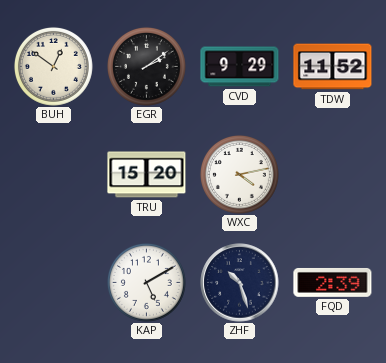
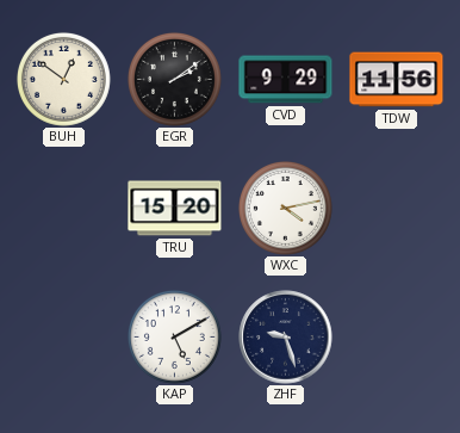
TDW: 11:52 -> 11:56 (397, 80)
ZHF: 10:27 -> 9:27 (286, 338)
FQD: 2:39 -> none (333, 282)
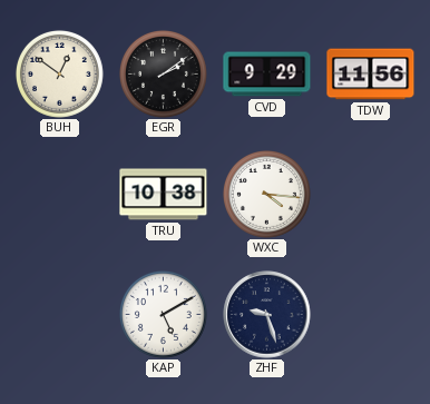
TRU: 15:20 -> 10:38 (164, 195)
WXC: 4:13 -> 4:16 (266, 194)
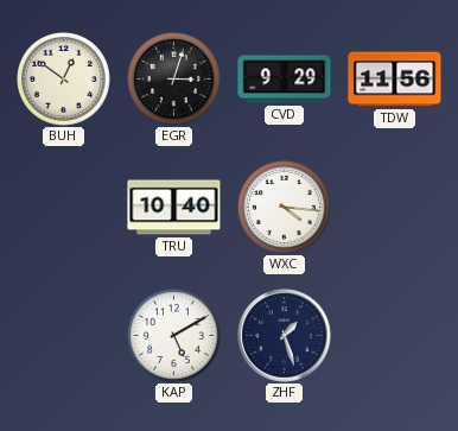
EGR: 2:09 -> 3:03 (173, 78)
TRU: 10:38 -> 10:40 (174, 208)
ZHF: 9:27 -> 1:27 (285, 336)
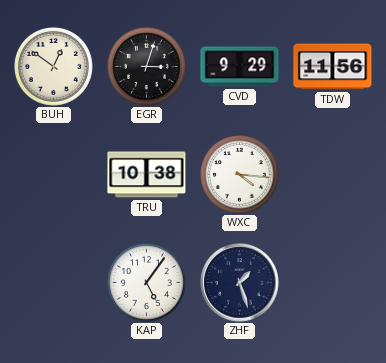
TRU: 10:40 -> 10:38 (147, 175)
KAP: 5:10 -> 5:06 (146, 282)
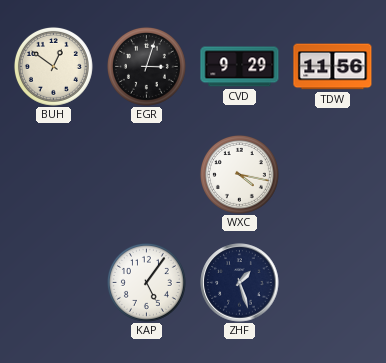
TRU: 10:38 -> none (147, 175)
WXC: 4:16 -> 4:17 (239, 174)
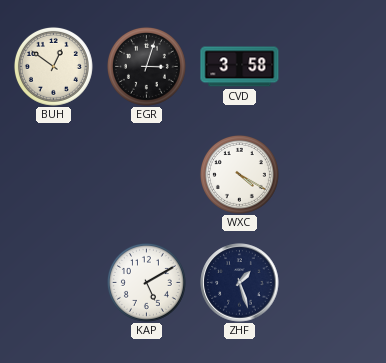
CVD: 9:29 -> 3:58 (240, 67)
TDW: 11:56 -> none (333, 67)
WXC: 4:17 -> 4:20 (239, 174)
KAP: 5:06 -> 5:10 (146, 282)
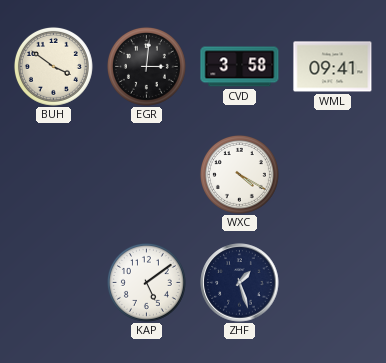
BUH: 12:51 -> 3:51 (53, 66)
EGR: 3:03 -> 3:01 (146, 66)
WML: none -> 09:41 (333, 67)
KAP: 5:10 -> 5:09 (146, 282)
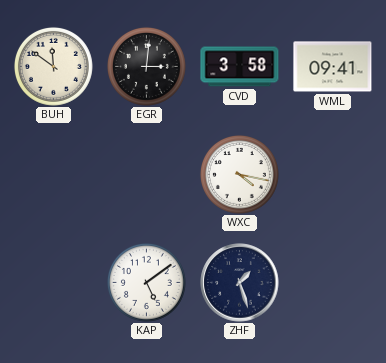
BUH: 3:51 -> 11:51 (53, 66)
WXC: 4:20 -> 4:17 (239, 174)
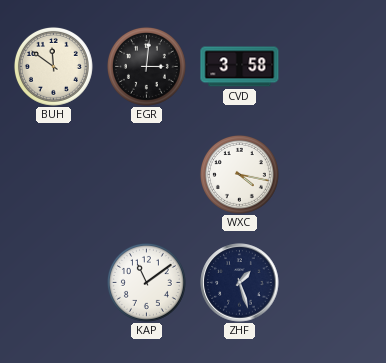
WML: 09:41 -> none (333, 67)
KAP: 5:09 -> 11:09 (146, 282)
